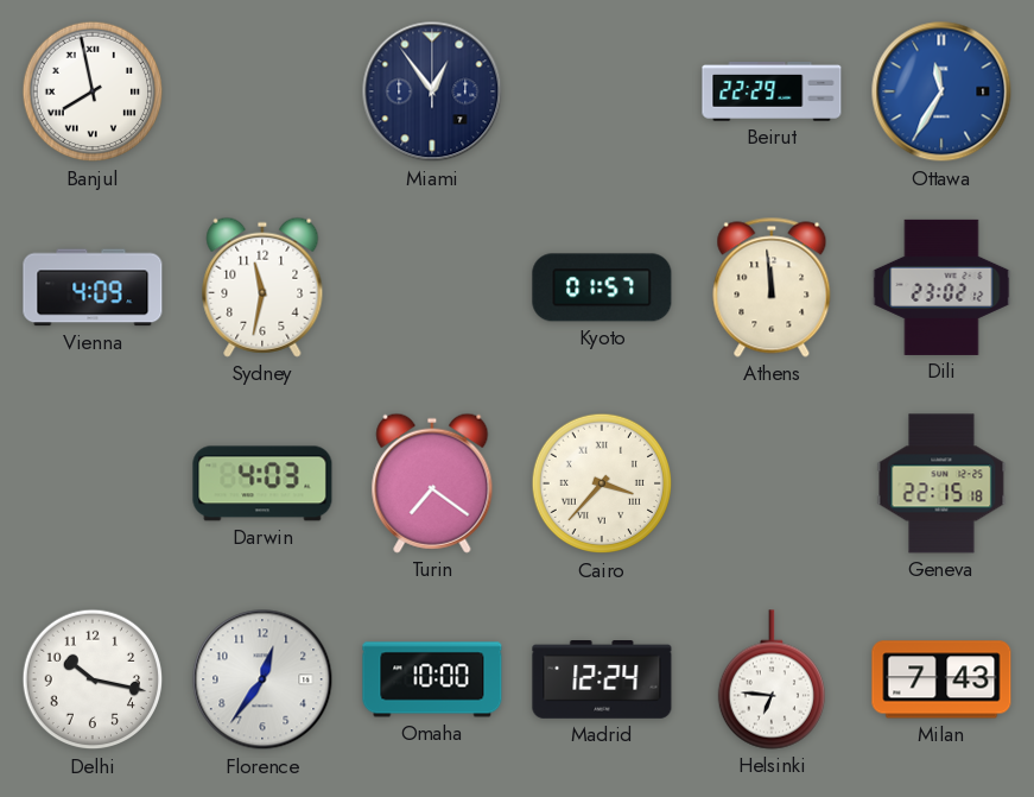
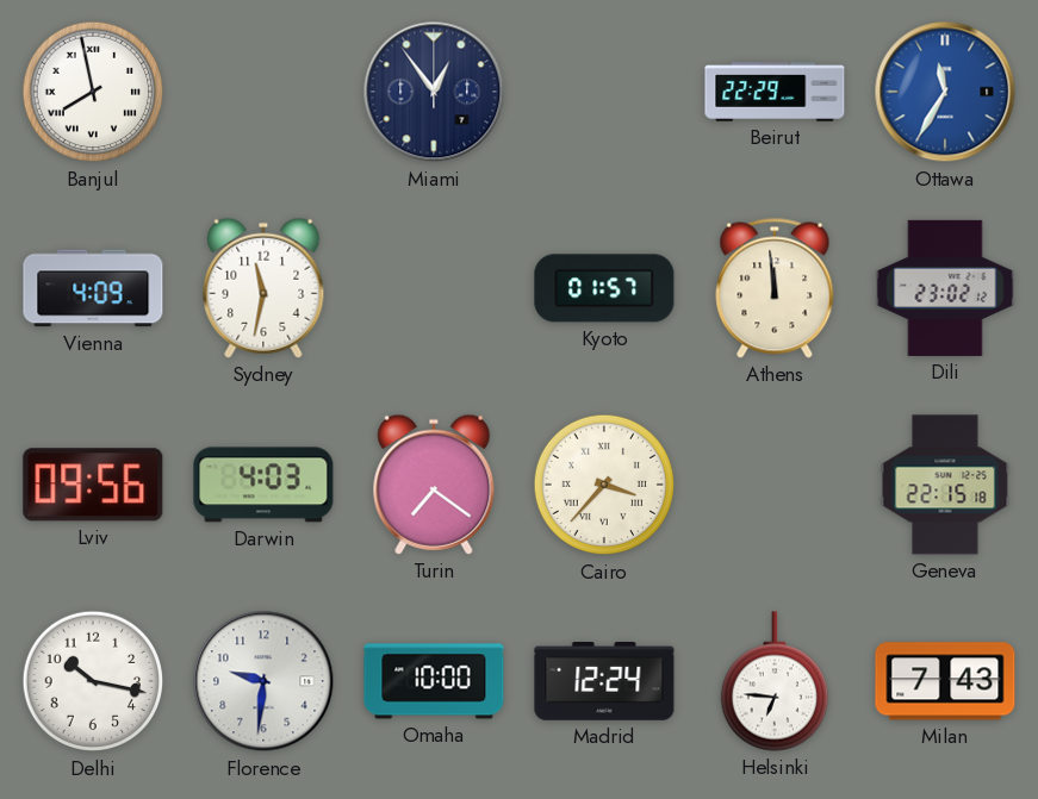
Lviv: none -> 09:56 (93, 485)
Florence: 12:36 -> 9:31 (263, 681)
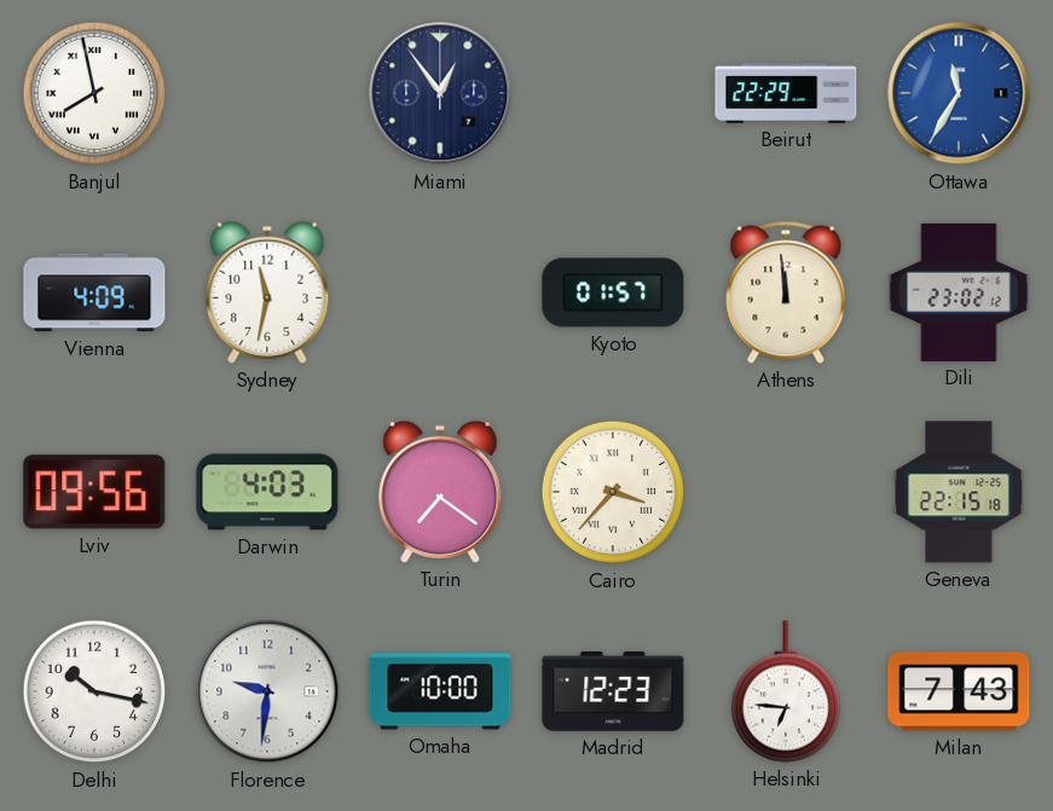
Madrid: 12:24 -> 12:23 (613, 693)
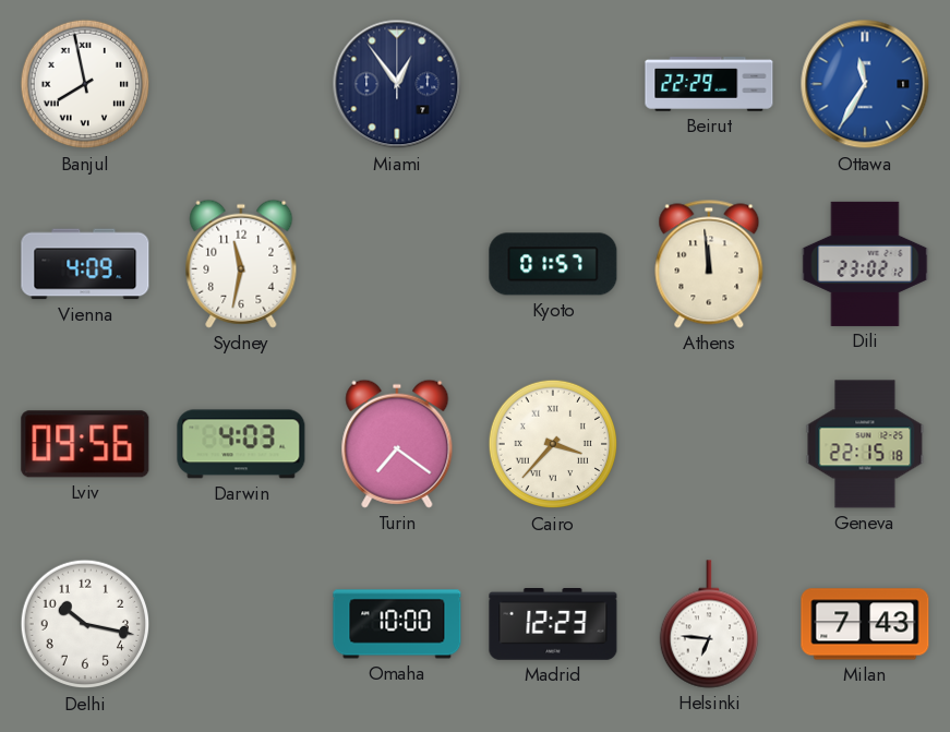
Florence: 9:31 -> none (267, 691)
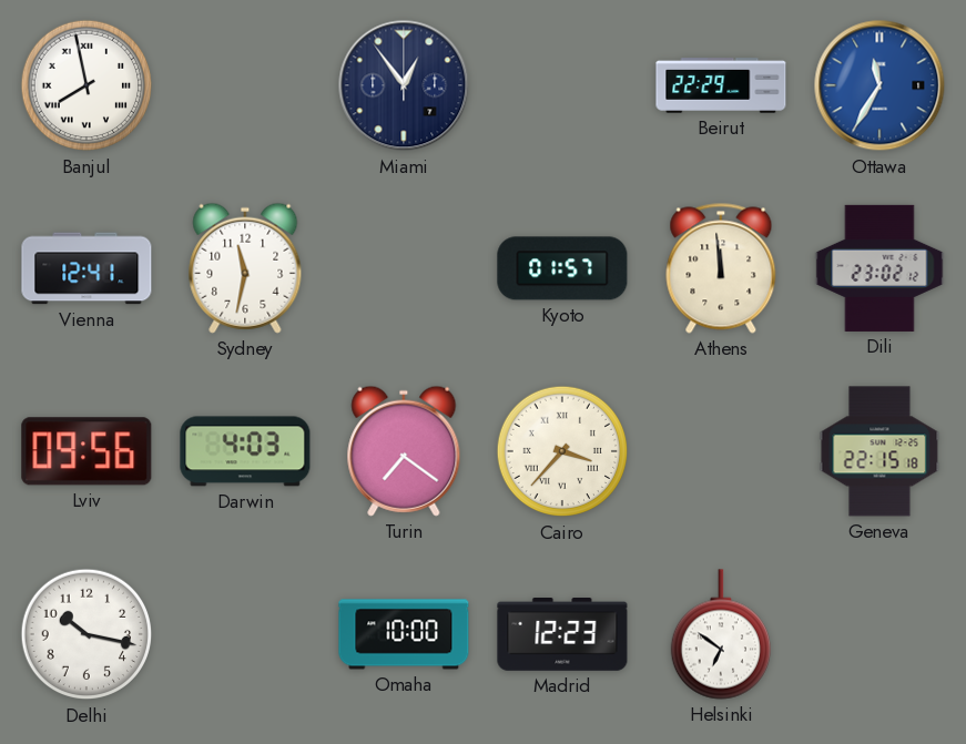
Vienna: 4:09 -> 12:41 (87, 268)
Helsinki: 6:46 -> 6:51 (720, 634)
Milan: 7:43 -> none (865, 624)
